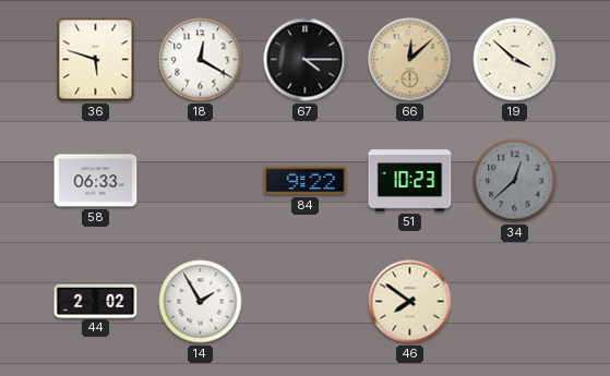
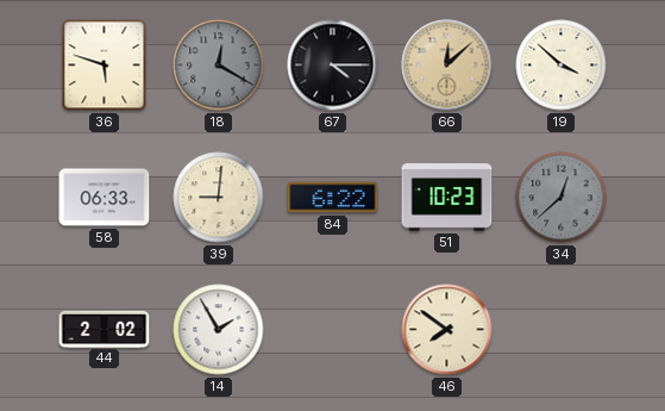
18 dial: white -> grey (219, 66)
39: none -> 9:01 (219, 198)
84: 9:22 -> 6:22 (333, 198)
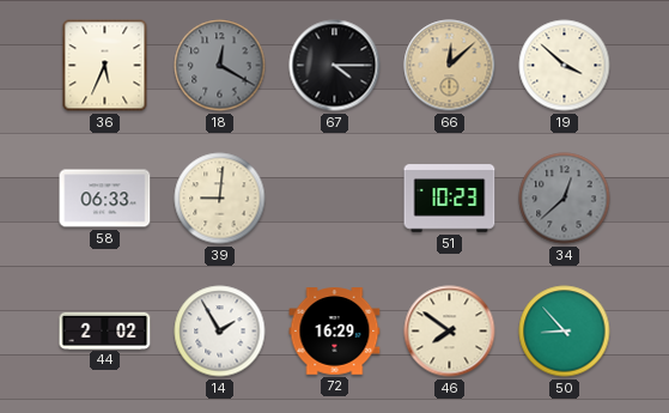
36: 5:48 -> 5:34 (105, 66)
84: 6:22 -> none (333, 198)
72: none -> 16:29 (335, 332)
50: none -> 8:53 (565, 332)
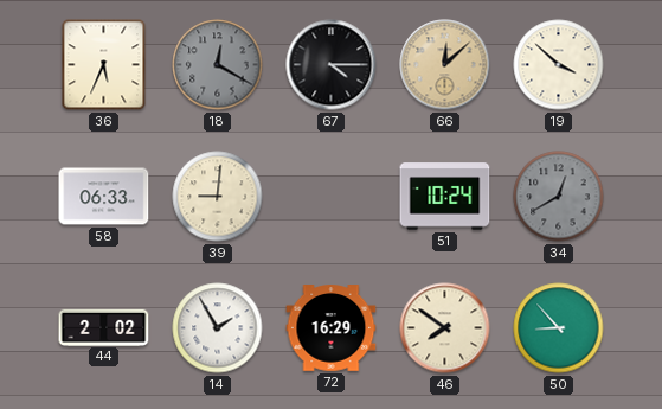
51: 10:23 -> 10:24 (445, 197)
34: 12:38 -> 12:40 (559, 197)
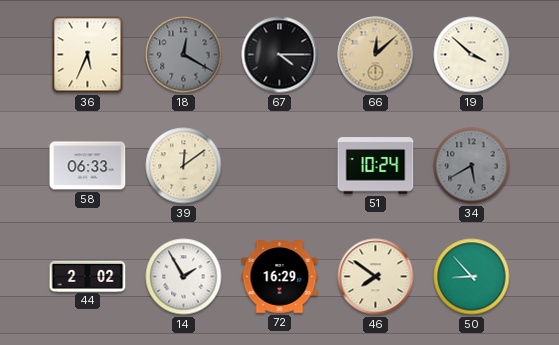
39: 9:01 -> 12:09 (184, 166)
34: 12:40 -> 5:40 (472, 166)
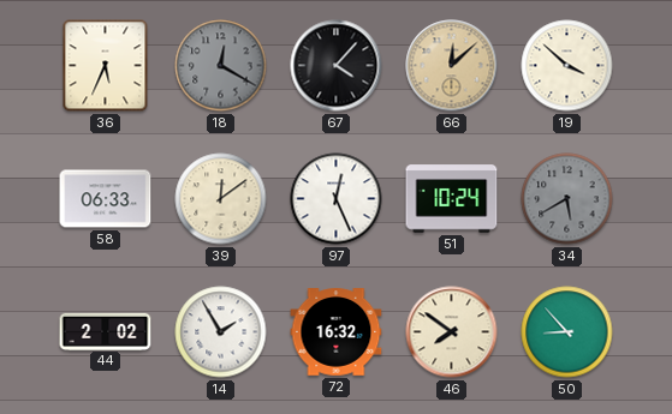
67: 4:15 -> 4:07 (337, 66)
97: none -> 12:26 (337, 199)
72: 16:29 -> 16:32 (337, 332)
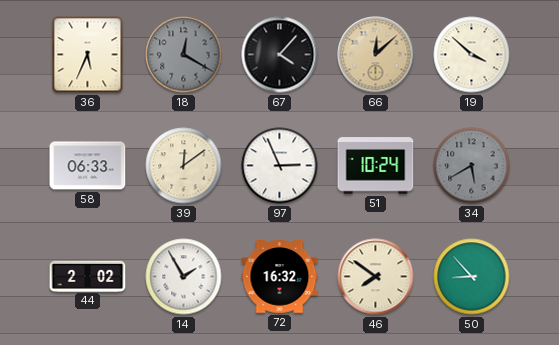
97: 12:26 -> 2:56 (280, 166)
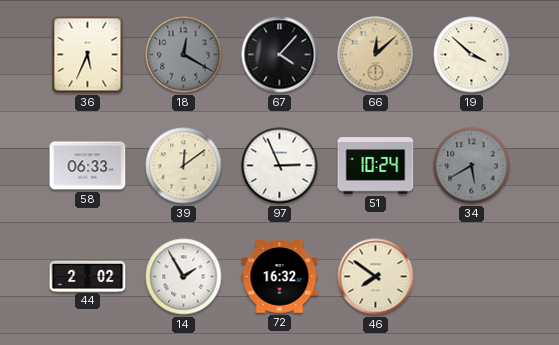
50: 8:53 -> none (472, 277)
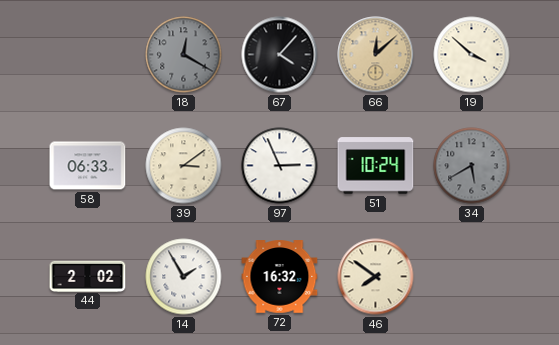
36: 5:34 -> none (88, 55)
39: 12:09 -> 3:09 (184, 166)
